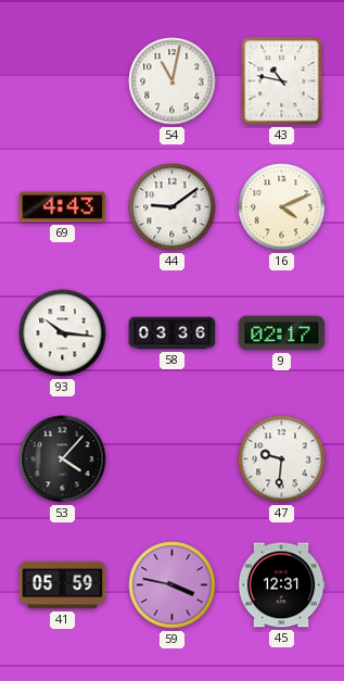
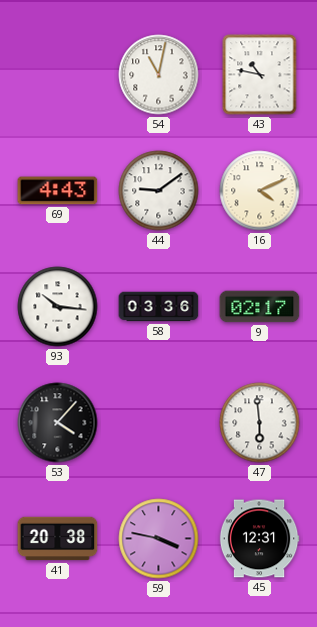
47: 9:31 -> 5:59 (260, 423)
41: 05:59 -> 20:38 (58, 539)
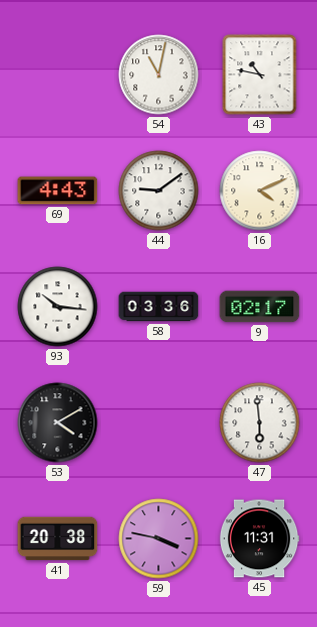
53: 4:07 -> 4:10 (58, 423)
45: 12:31 -> 11:31 (259, 539)
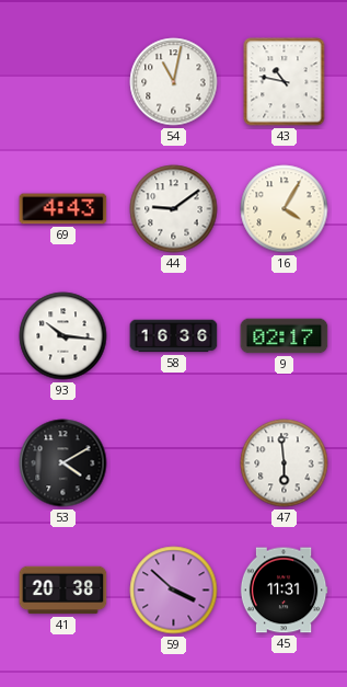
16: 4:11 -> 4:05 (285, 209)
58: 03:36 -> 16:36 (174, 336)
59: 3:47 -> 3:52 (174, 591)
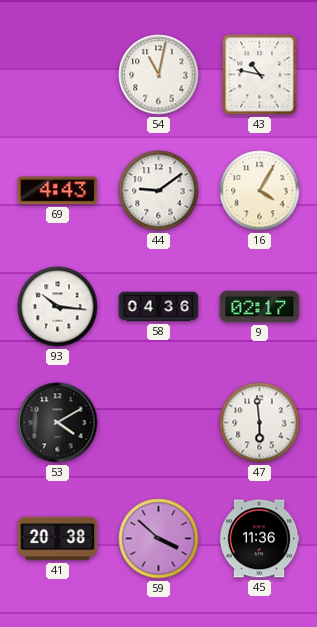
58: 16:36 -> 04:36 (159, 307)
45: 11:31 -> 11:36 (259, 539)
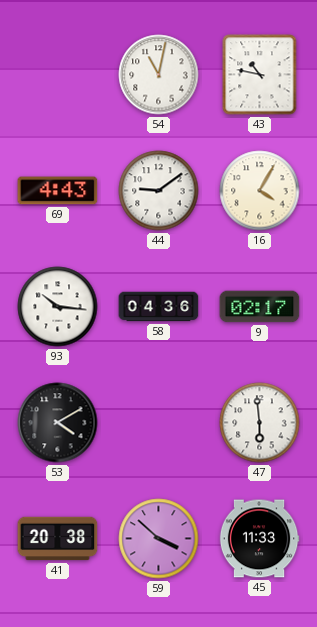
45: 11:36 -> 11:33 (259, 539)
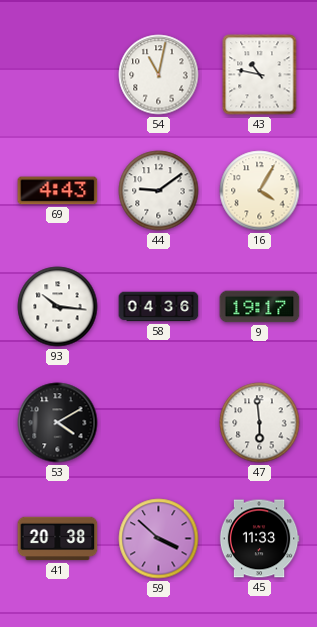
9: 02:17 -> 19:17 (260, 307)
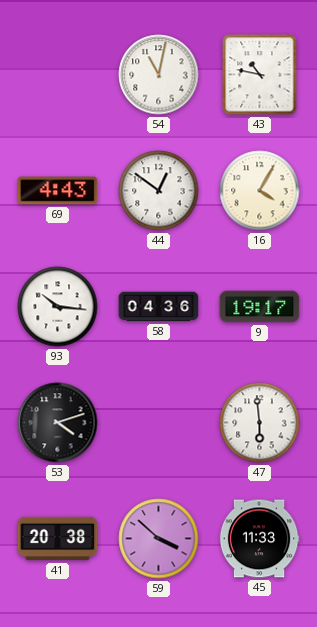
44: 9:09 -> 12:51 (159, 191)
53: 4:10 -> 4:12 (58, 423)
